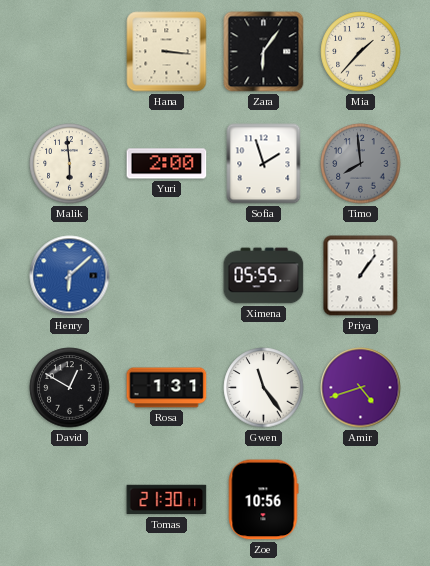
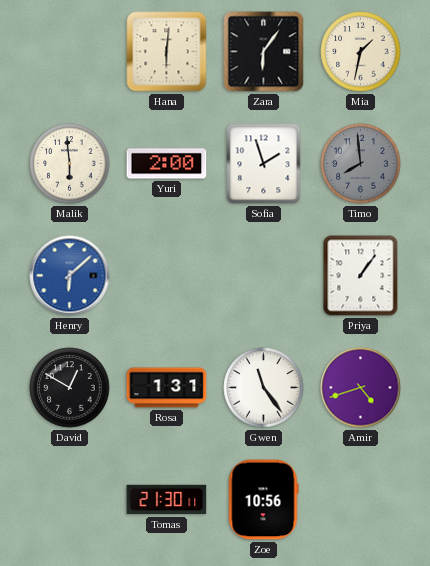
Hana: 3:16 -> 6:01 (167, 52)
Mia: 1:37 -> 1:32 (361, 52)
Ximena: 05:55 -> none (264, 276)
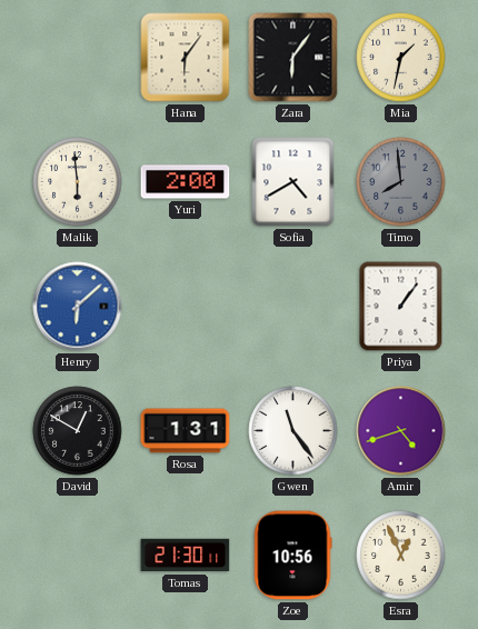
Hana: 6:01 -> 6:06 (186, 58)
Sofia: 1:57 -> 4:40 (293, 182)
Esra: none -> 12:56 (401, 556)
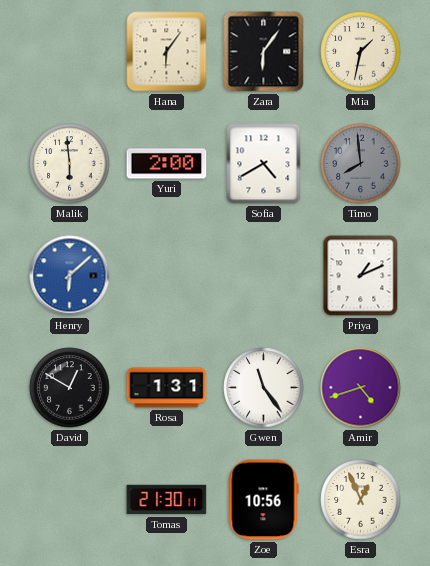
Priya: 1:06 -> 1:11 (361, 276)
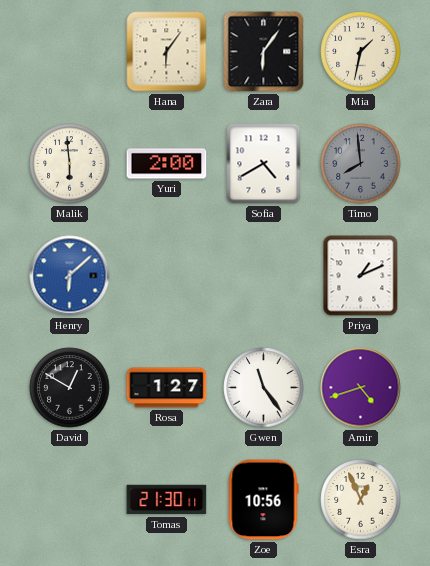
Rosa: 1:31 -> 1:27 (167, 388)
